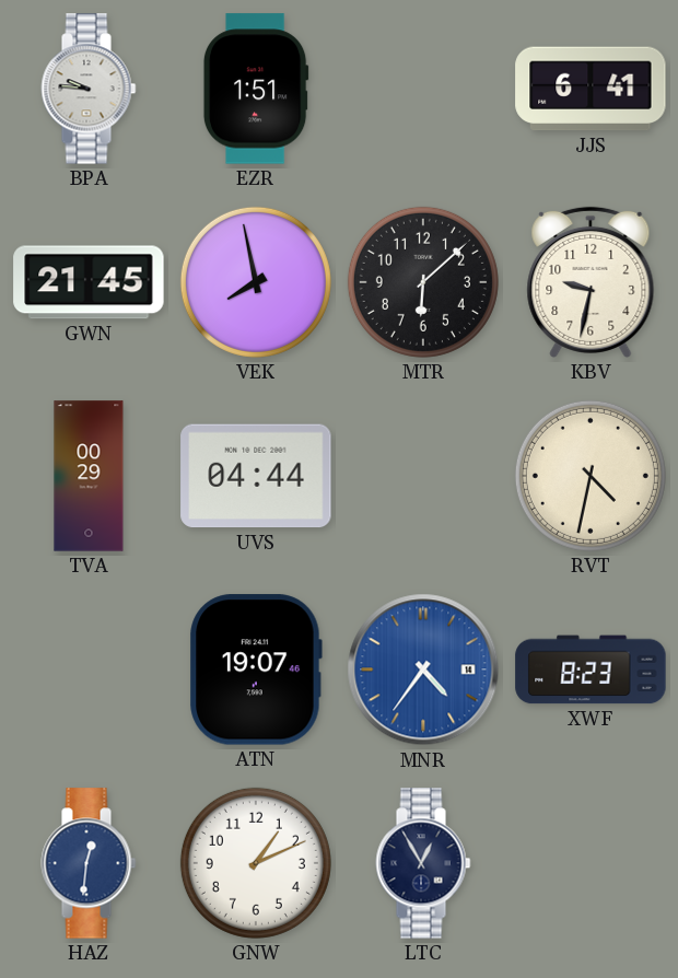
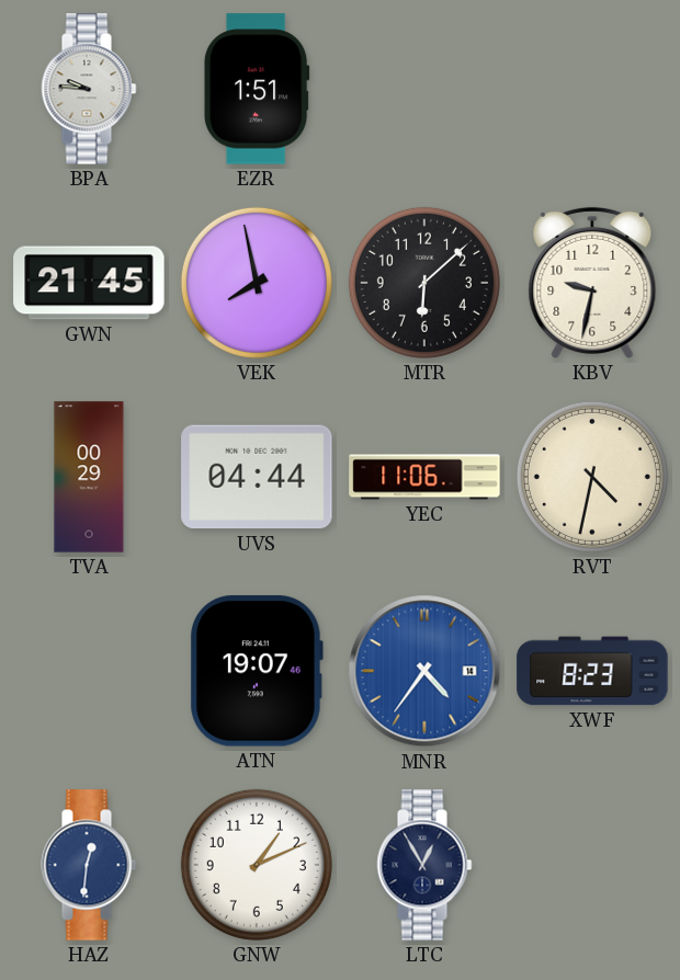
JJS: 6:41 -> none (591, 89)
YEC: none -> 11:06 (424, 477)
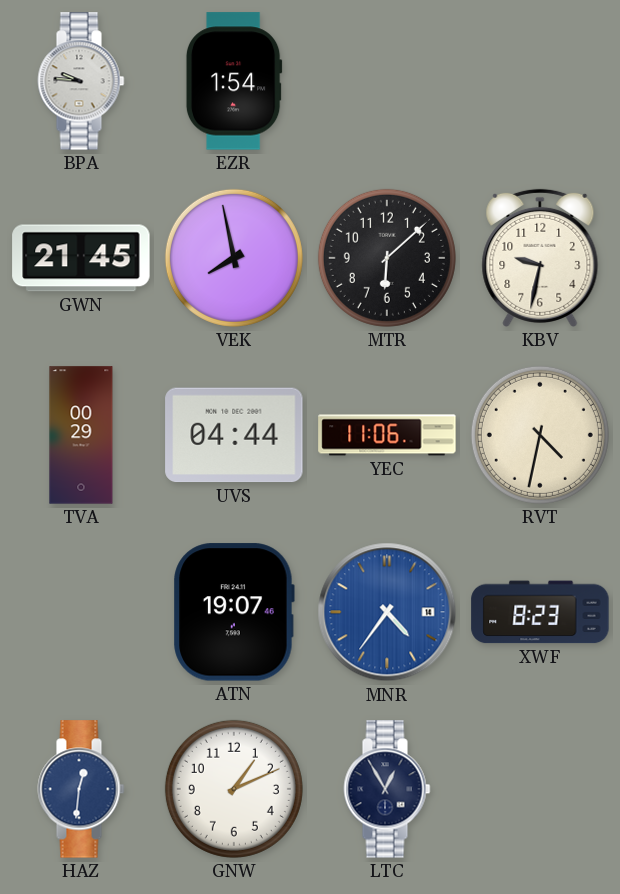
EZR: 1:51 -> 1:54 (234, 81)
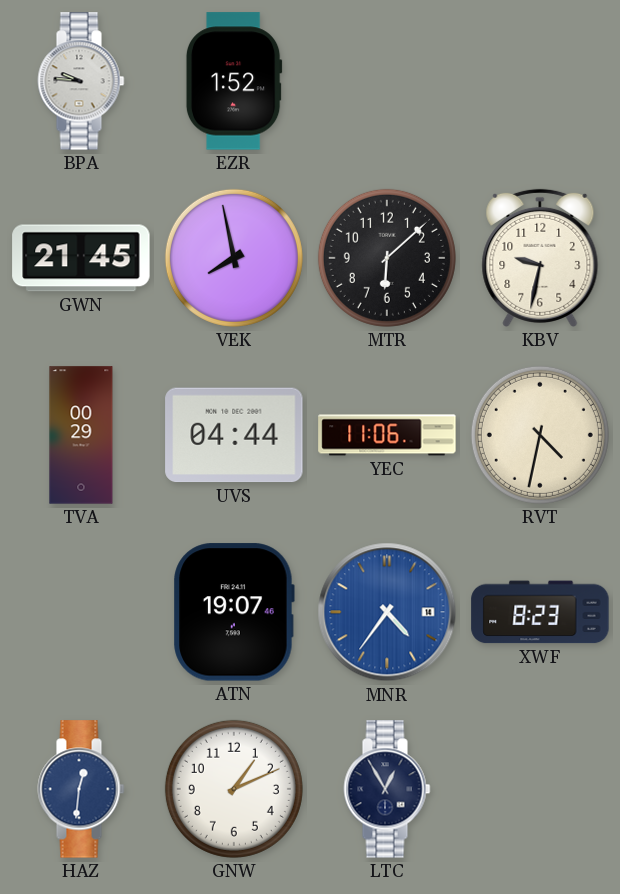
EZR: 1:54 -> 1:52 (234, 81)
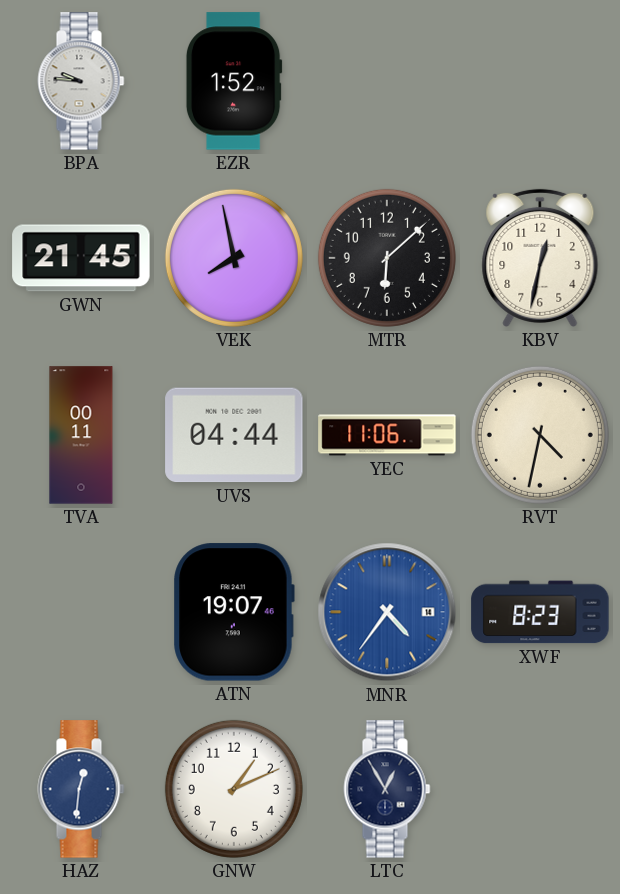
KBV: 9:32 -> 12:32 (540, 258)
TVA: 00:29 -> 00:11 (81, 435)
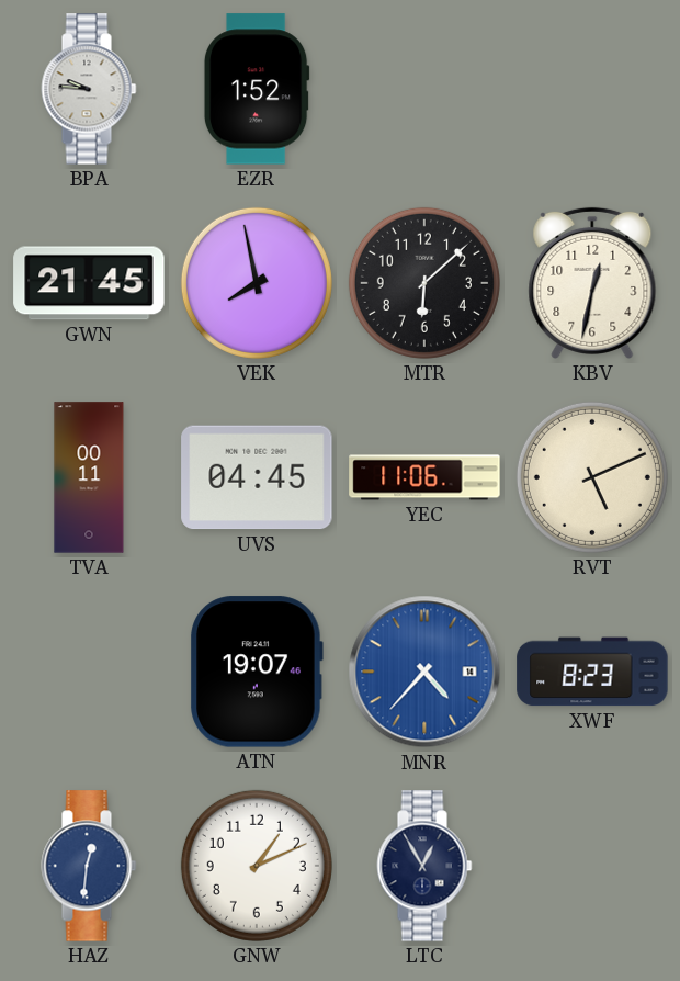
UVS: 04:44 -> 04:45 (257, 477)
RVT: 4:32 -> 5:11 (592, 477)
MNR: 4:36 -> 4:37 (424, 672)
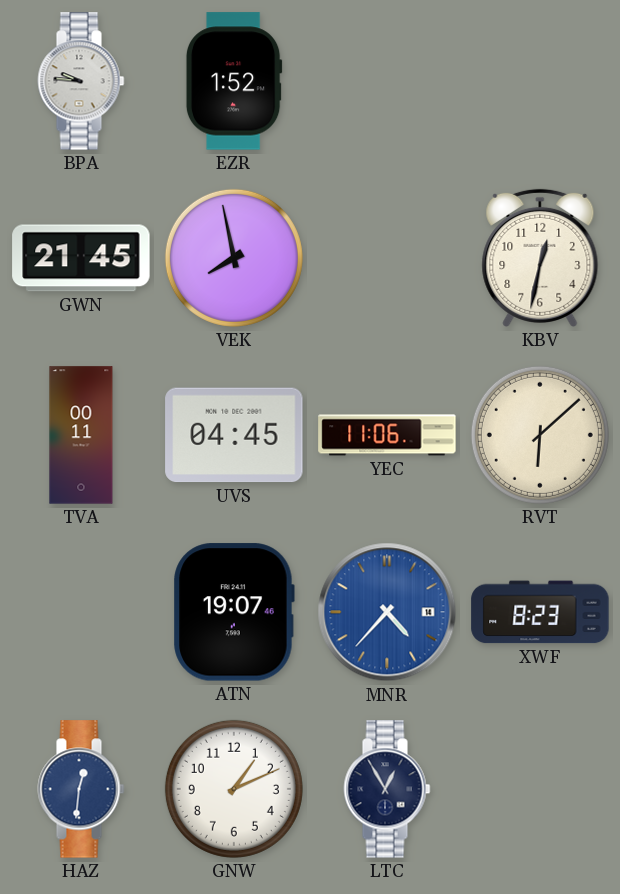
MTR: 6:08 -> none (424, 283)
RVT: 5:11 -> 6:08 (540, 435)
